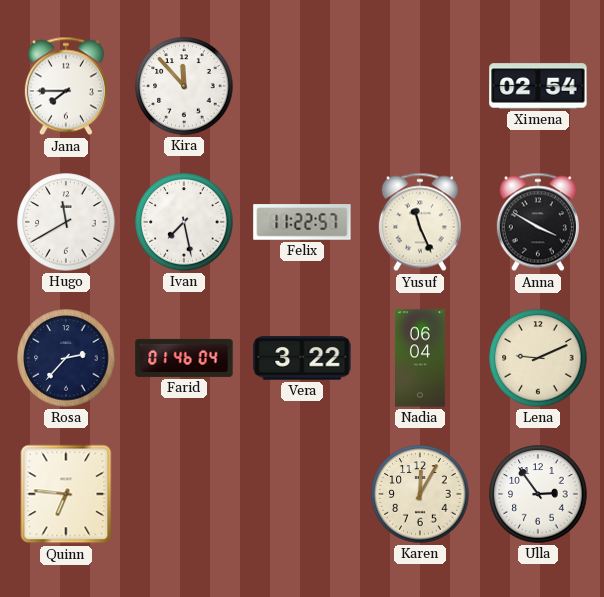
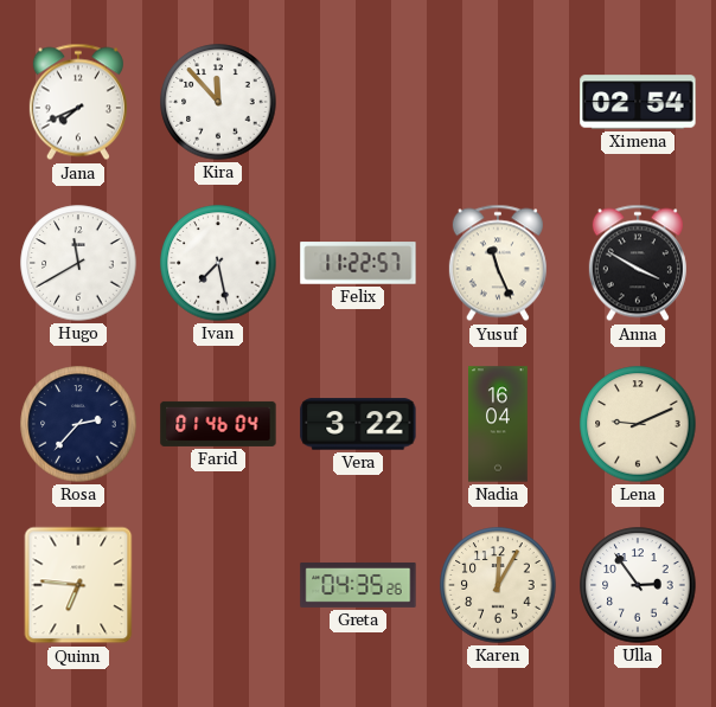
Jana: 7:45 -> 7:41 (78, 102)
Nadia: 06:04 -> 16:04 (499, 424)
Greta: none -> 04:35 (358, 585)
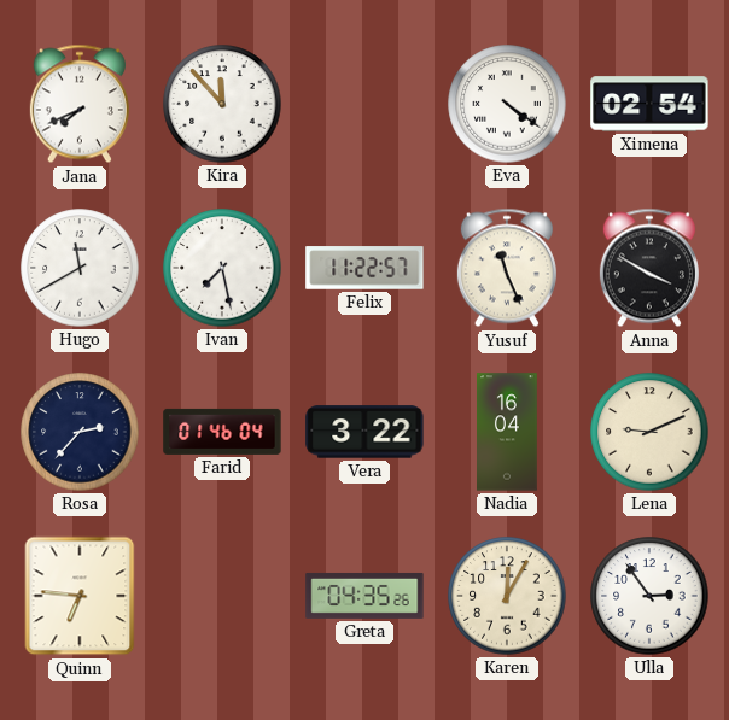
Eva: none -> 4:21 (507, 104)
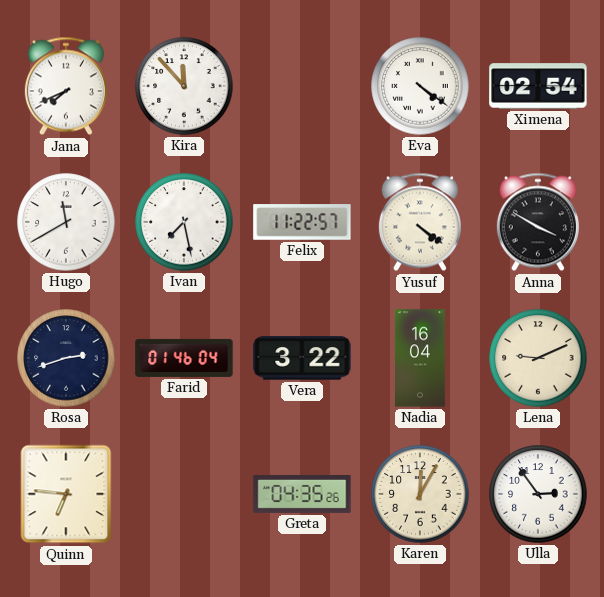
Yusuf: 11:26 -> 4:21 (420, 222)
Rosa: 2:37 -> 2:42 (66, 358)
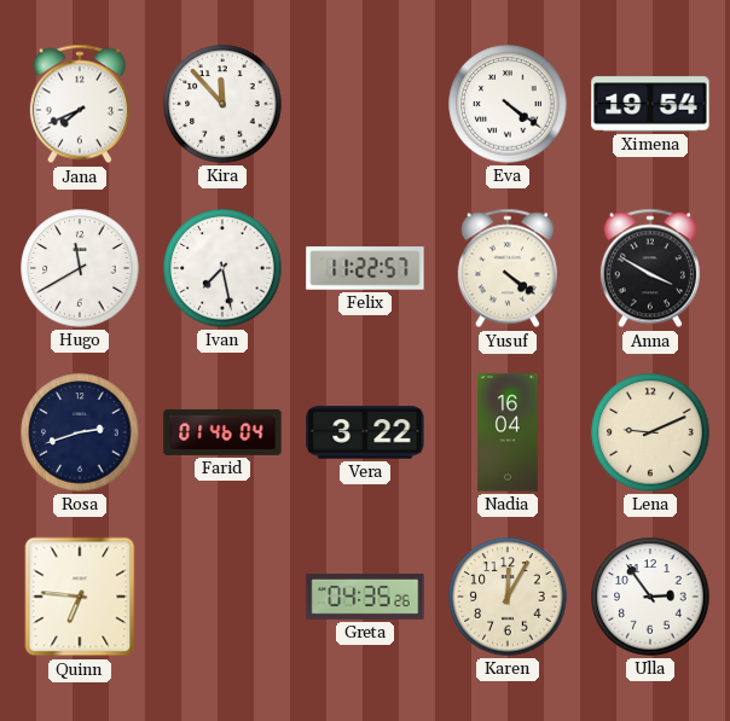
Ximena: 02:54 -> 19:54 (650, 104)
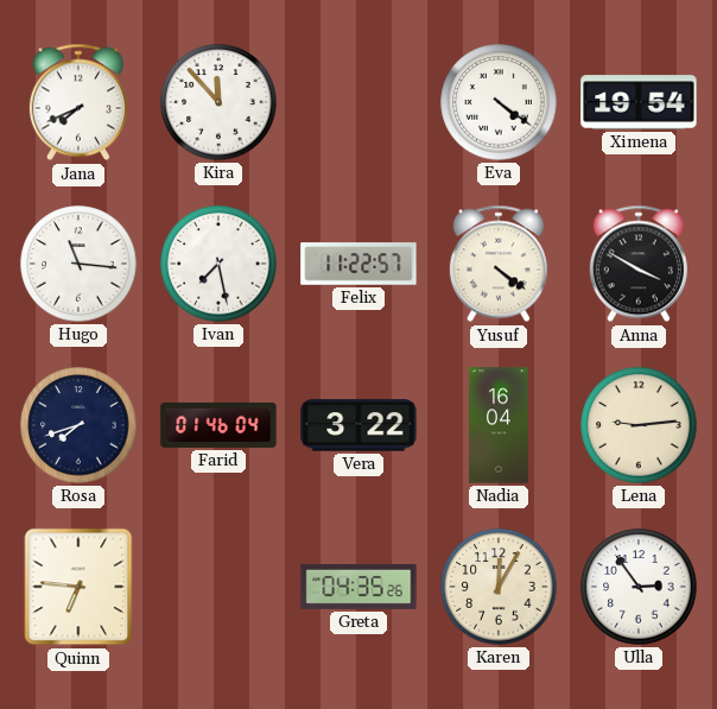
Hugo: 11:40 -> 11:16 (78, 264)
Rosa: 2:42 -> 7:42 (78, 425)
Lena: 9:11 -> 9:14 (639, 425)
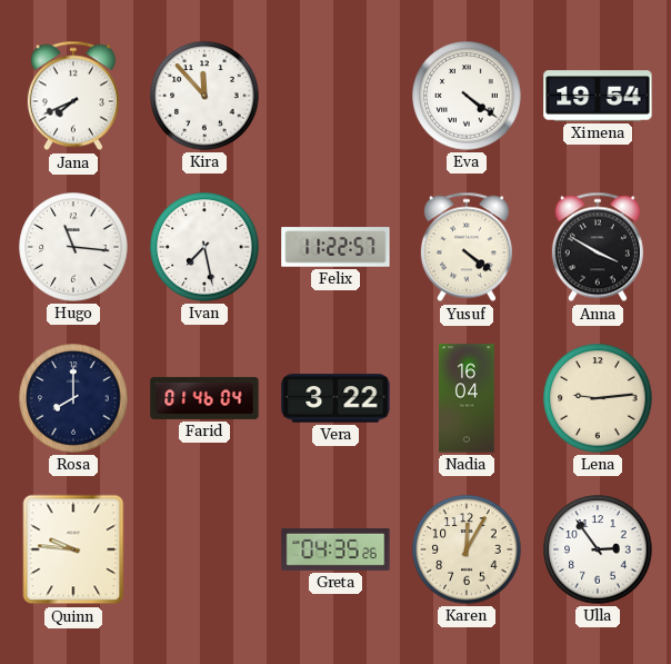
Rosa: 7:42 -> 8:00 (73, 398)
Quinn: 6:46 -> 9:46 (73, 549)
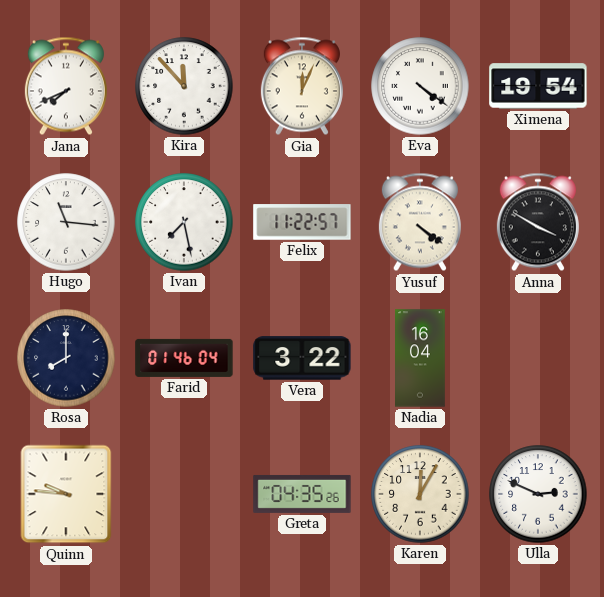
Gia: none -> 12:04 (302, 86)
Lena: 9:14 -> none (598, 398)
Ulla: 2:54 -> 2:49 (538, 494)
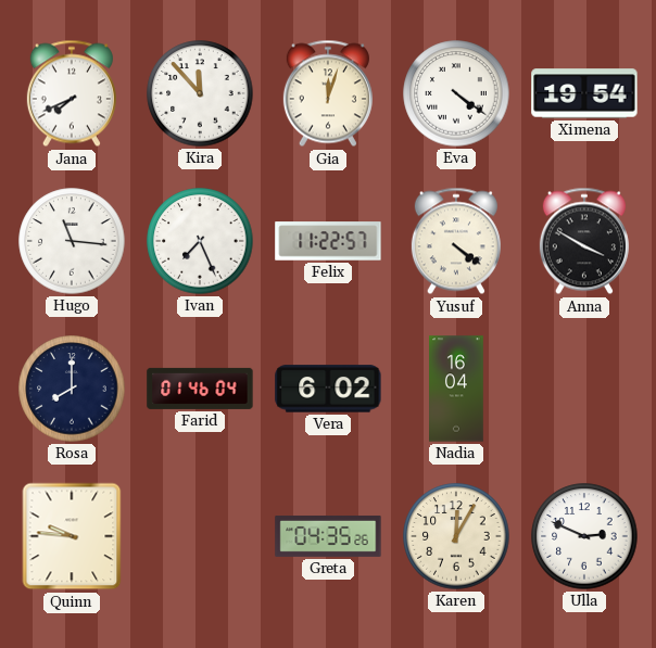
Gia: 12:04 -> 12:03 (328, 93)
Ivan: 7:28 -> 7:26 (200, 241)
Vera: 3:22 -> 6:02 (328, 389)
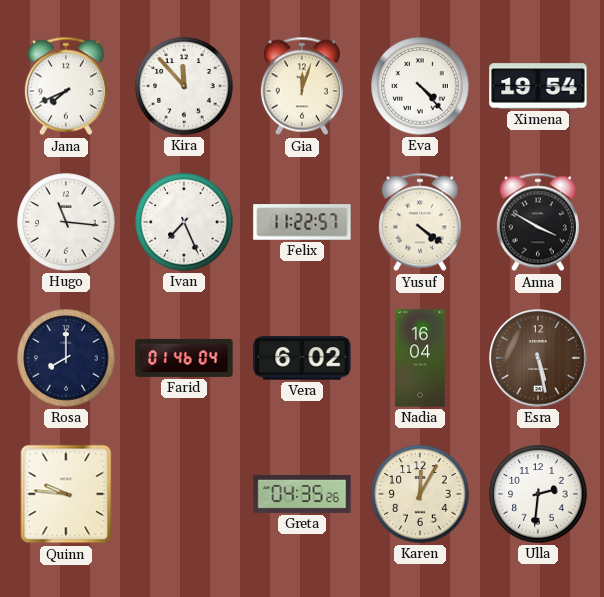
Eva: 4:21 -> 4:23 (420, 86)
Esra: none -> 5:28 (538, 358)
Ulla: 2:49 -> 2:31 (538, 494)
